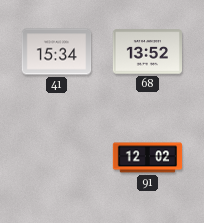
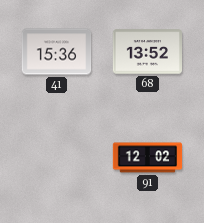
41: 15:34 -> 15:36 (57, 52)
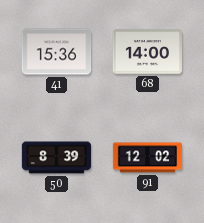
68: 13:52 -> 14:00 (148, 52)
50: none -> 8:39 (57, 158)
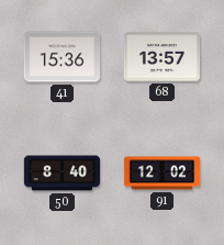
68: 14:00 -> 13:57 (163, 57)
50: 8:39 -> 8:40 (63, 174)
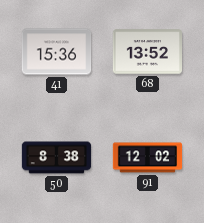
68: 13:57 -> 13:52 (148, 52)
50: 8:40 -> 8:38 (57, 158)
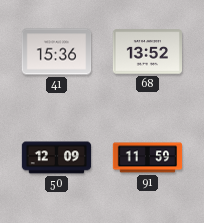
50: 8:38 -> 12:09 (57, 158)
91: 12:02 -> 11:59 (148, 158)
